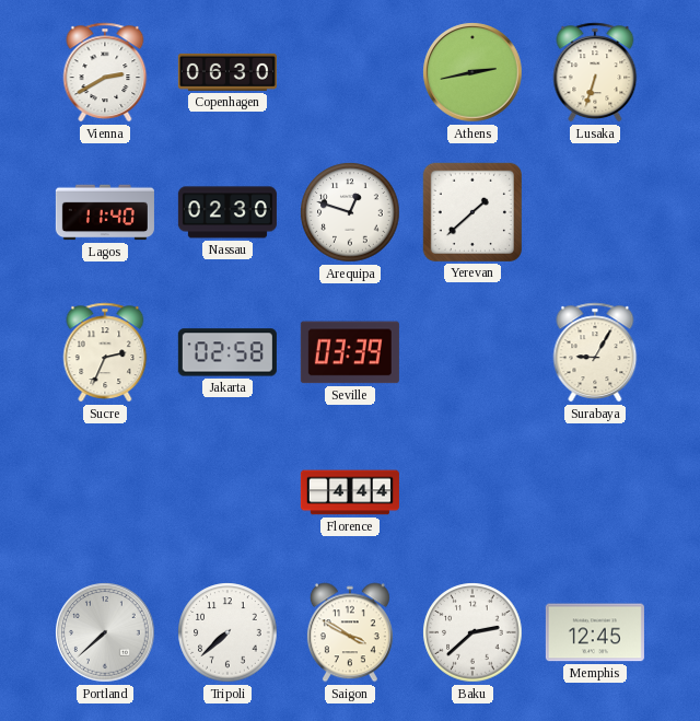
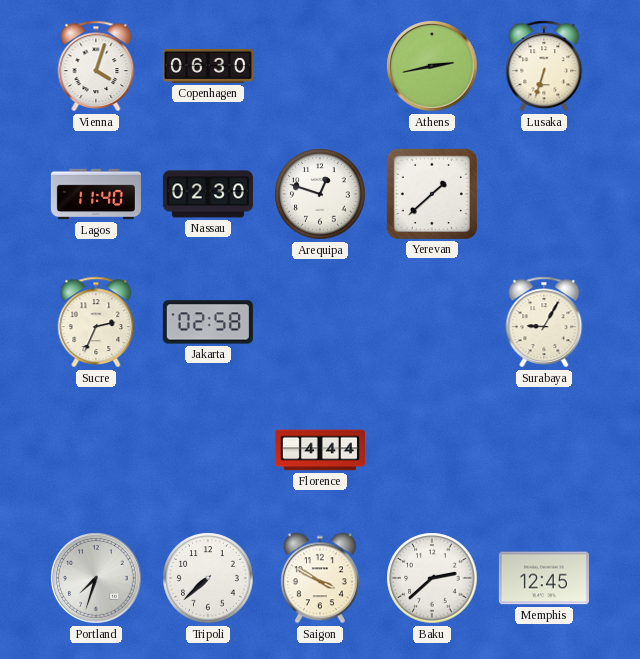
Vienna: 2:40 -> 4:03 (96, 66)
Seville: 03:39 -> none (350, 352)
Portland: 7:38 -> 7:33 (96, 578)
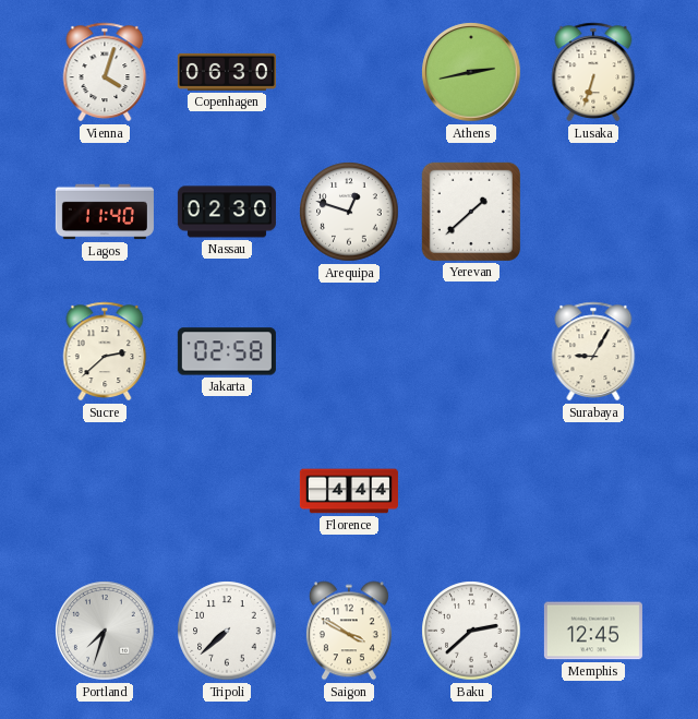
Sucre: 2:34 -> 2:38 (105, 351)
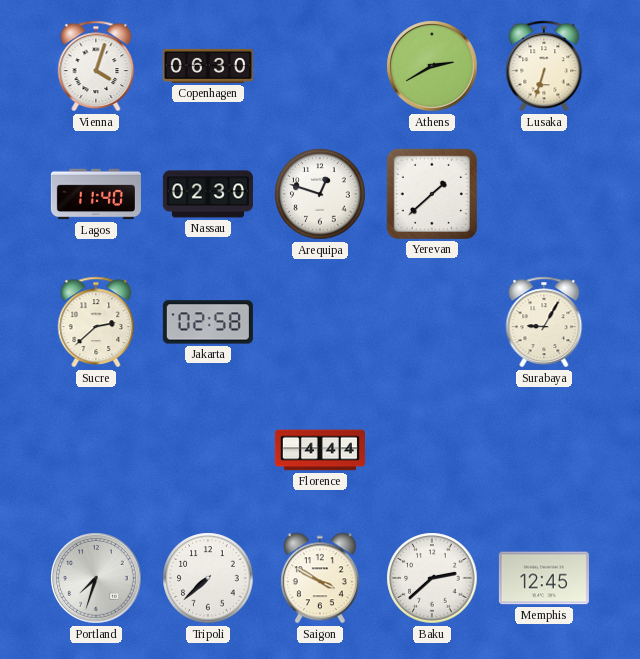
Athens: 2:43 -> 2:40 (432, 66)
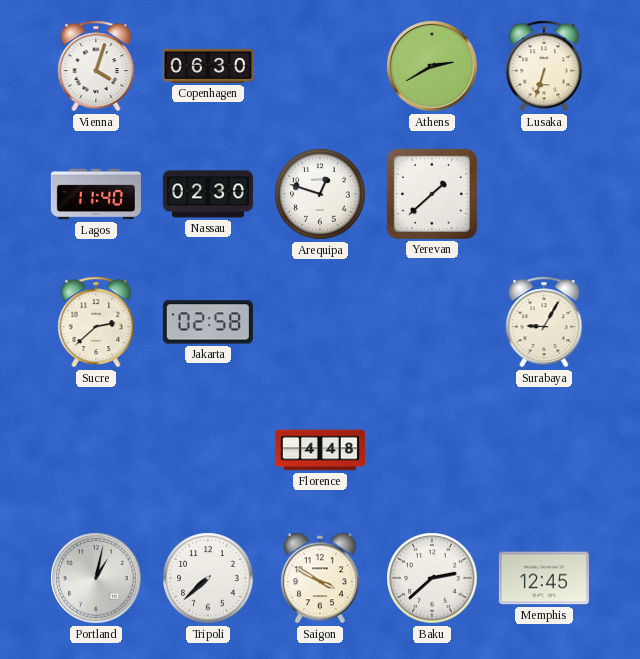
Florence: 4:44 -> 4:48 (320, 450)
Portland: 7:33 -> 1:02 (96, 578)
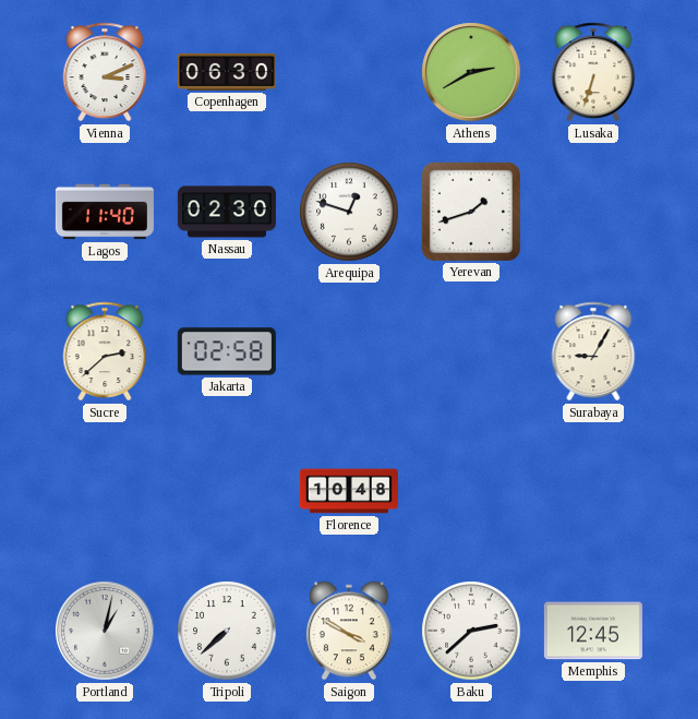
Vienna: 4:03 -> 3:11 (105, 72)
Yerevan: 1:38 -> 1:42 (471, 212)
Florence: 4:48 -> 10:48 (349, 491)
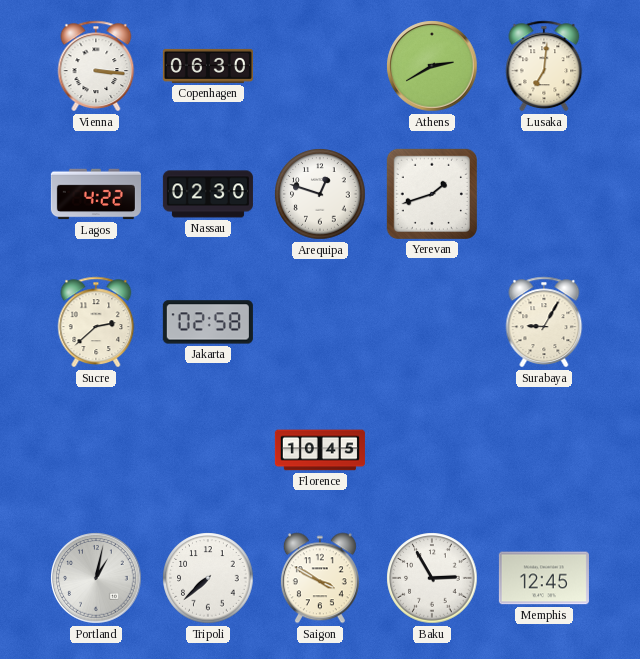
Vienna: 3:11 -> 3:16 (96, 66)
Lusaka: 6:33 -> 7:01 (544, 66)
Lagos: 11:40 -> 4:22 (96, 194)
Florence: 10:48 -> 10:45 (320, 450)
Baku: 2:38 -> 2:55 (432, 578)
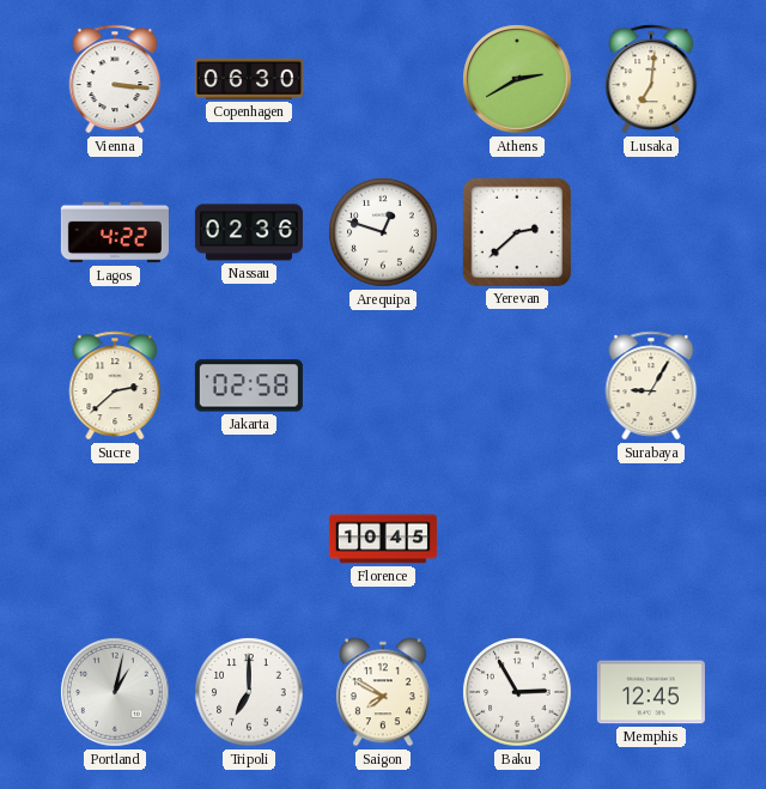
Nassau: 02:30 -> 02:36 (249, 232)
Yerevan: 1:42 -> 2:38 (517, 232)
Tripoli: 7:38 -> 7:00 (249, 692)
Saigon: 3:50 -> 7:50 (383, 692)
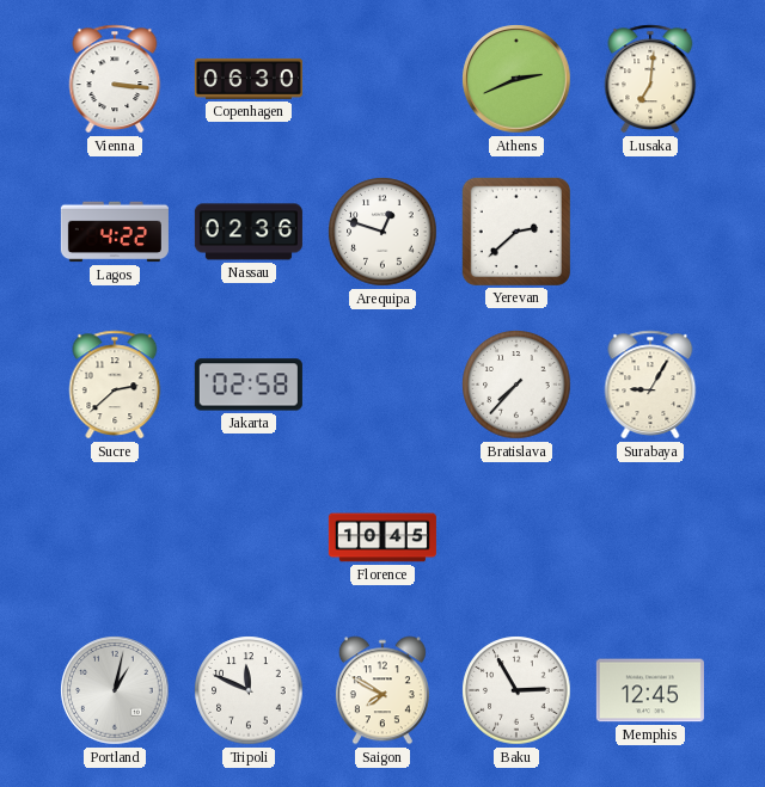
Athens: 2:40 -> 2:41 (516, 79)
Bratislava: none -> 7:37 (516, 385)
Tripoli: 7:00 -> 11:49 (249, 690)
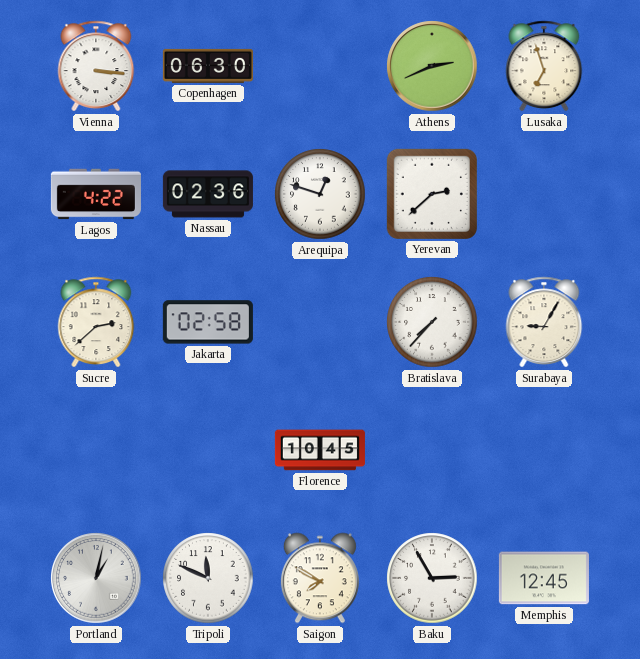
Lusaka: 7:01 -> 6:57 (544, 66)
